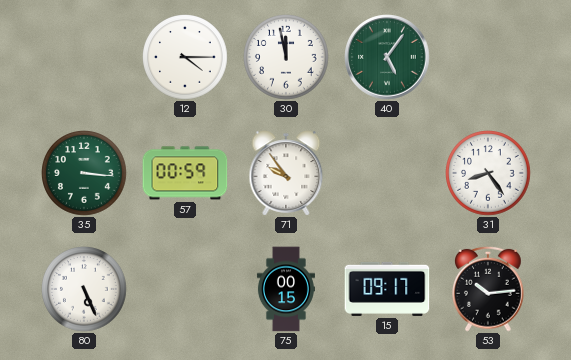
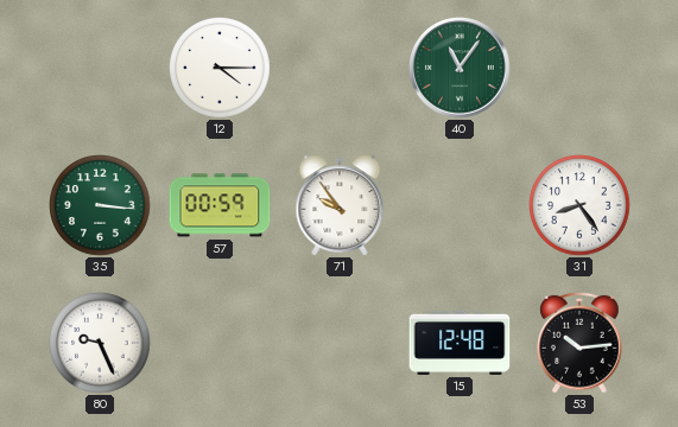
30: 11:58 -> none (287, 58)
40: 5:06 -> 11:06 (460, 68)
80: 5:26 -> 9:26 (101, 344)
75: 00:15 -> none (286, 289)
15: 09:17 -> 12:48 (460, 343)
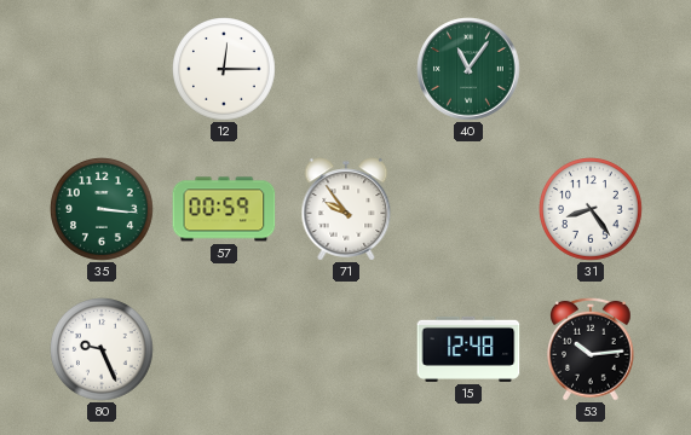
12: 4:15 -> 12:15 (225, 70)
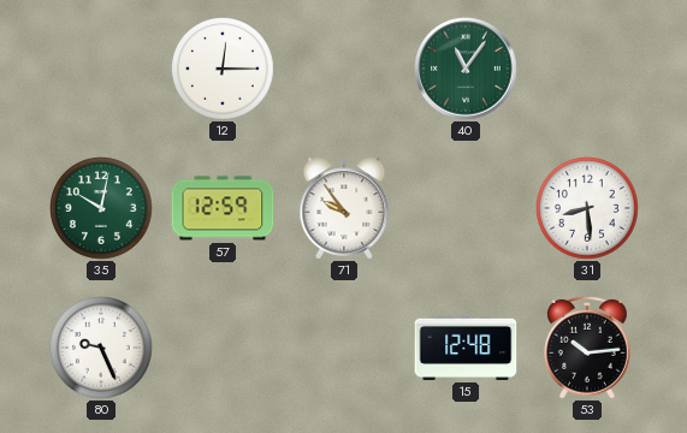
35: 3:16 -> 10:02 (102, 209)
57: 00:59 -> 12:59 (223, 208)
31: 8:24 -> 8:29 (588, 209)
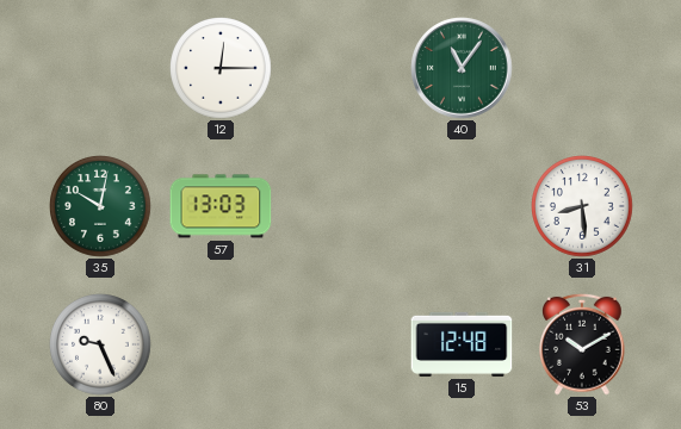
57: 12:59 -> 13:03 (221, 206)
71: 9:54 -> none (344, 208)
53: 10:14 -> 10:10 (583, 344)
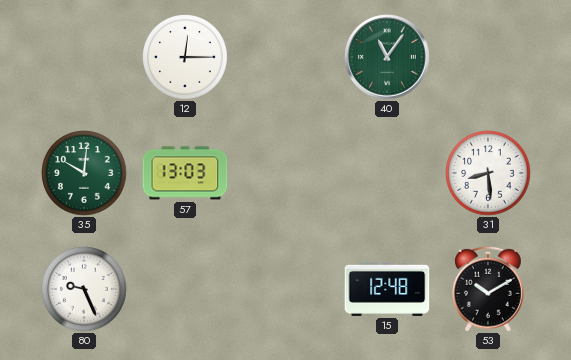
35: 10:02 -> 10:01 (85, 174)
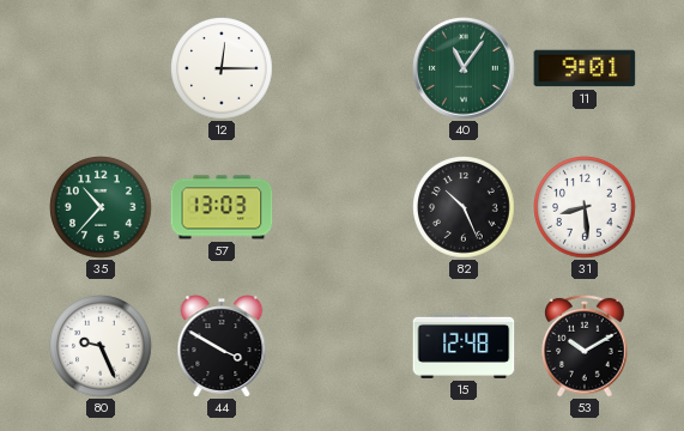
11: none -> 9:01 (585, 68)
35: 10:01 -> 10:37 (102, 208)
82: none -> 10:26 (465, 208)
44: none -> 3:50 (222, 346)
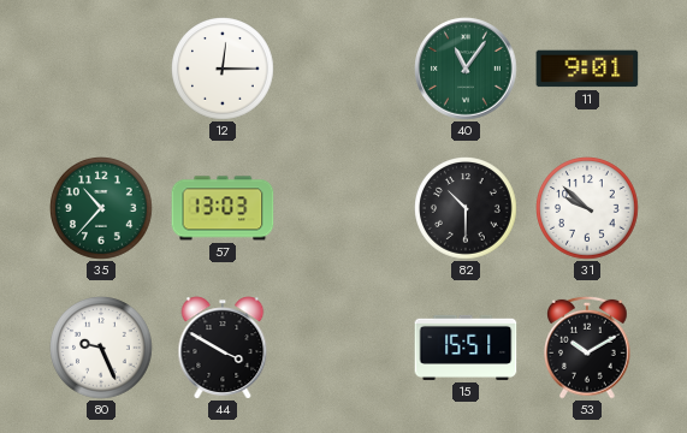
82: 10:26 -> 10:30 (467, 209)
31: 8:29 -> 9:52 (588, 209)
15: 12:48 -> 15:51 (466, 348)
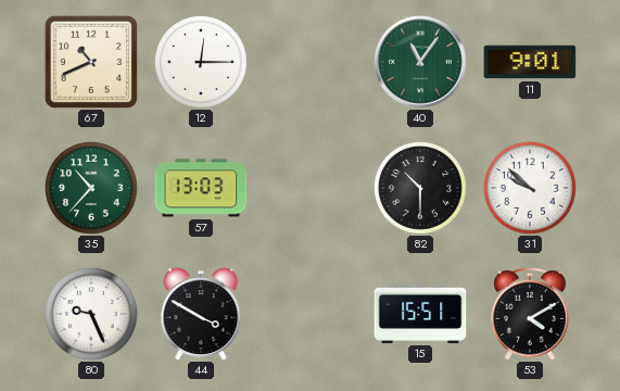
67: none -> 10:41 (91, 62)
53: 10:10 -> 4:10 (531, 314)
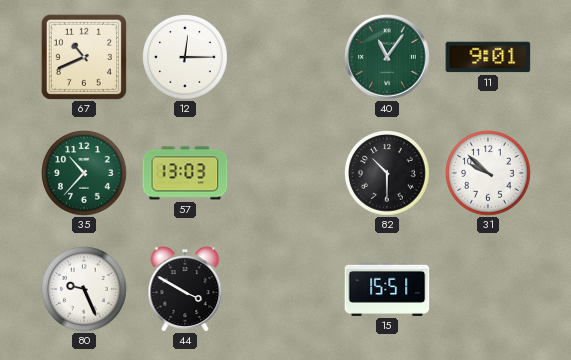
53: 4:10 -> none (531, 314)
